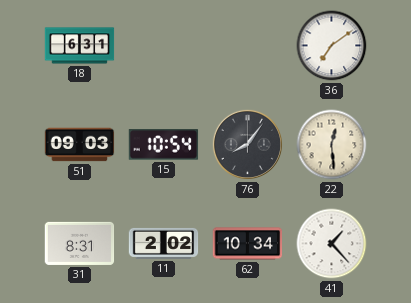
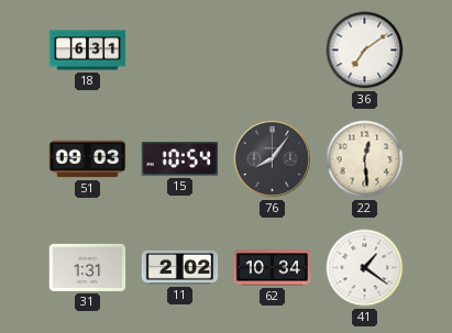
31: 8:31 -> 1:31 (88, 267)
41: 1:23 -> 1:21 (365, 268)
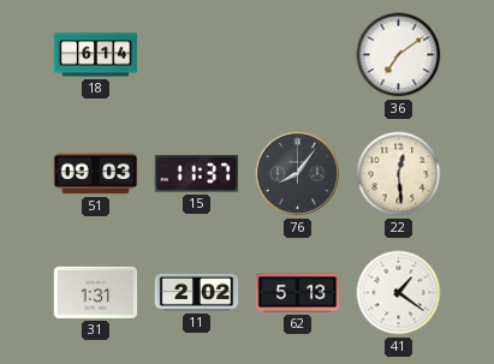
18: 6:31 -> 6:14 (96, 55)
15: 10:54 -> 11:37 (197, 174)
62: 10:34 -> 5:13 (298, 293)
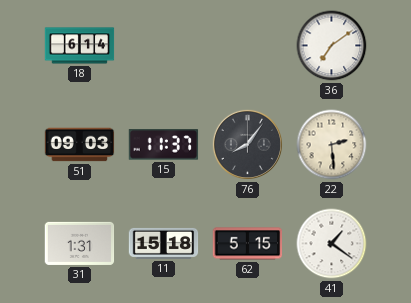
22: 12:29 -> 2:29 (332, 145)
11: 2:02 -> 15:18 (164, 243)
62: 5:13 -> 5:15 (248, 244)
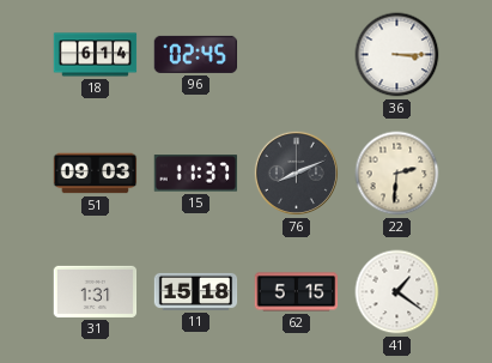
96: none -> 02:45 (196, 54)
36: 7:09 -> 3:15 (397, 55)
76: 8:06 -> 8:11 (296, 173)
22: 2:29 -> 2:31 (397, 174)
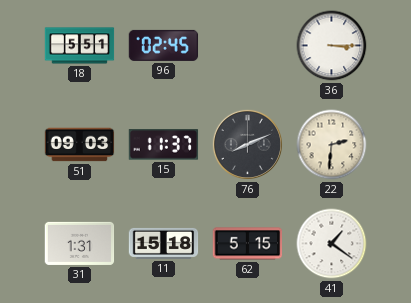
18: 6:14 -> 5:51 (80, 46)
